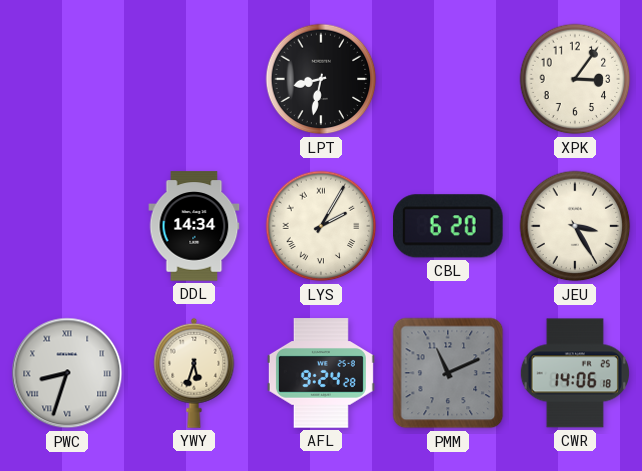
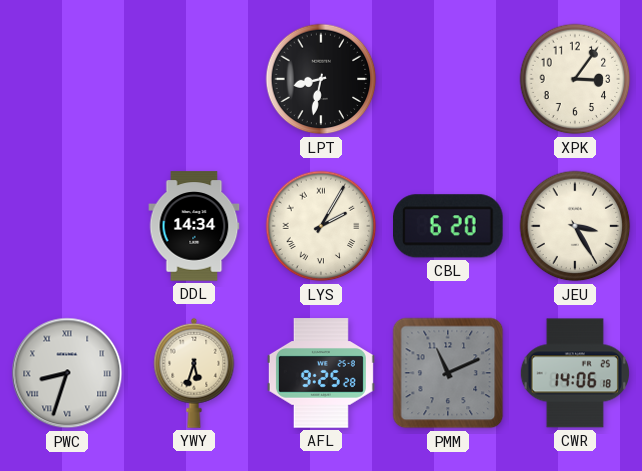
AFL: 9:24 -> 9:25 (321, 373)
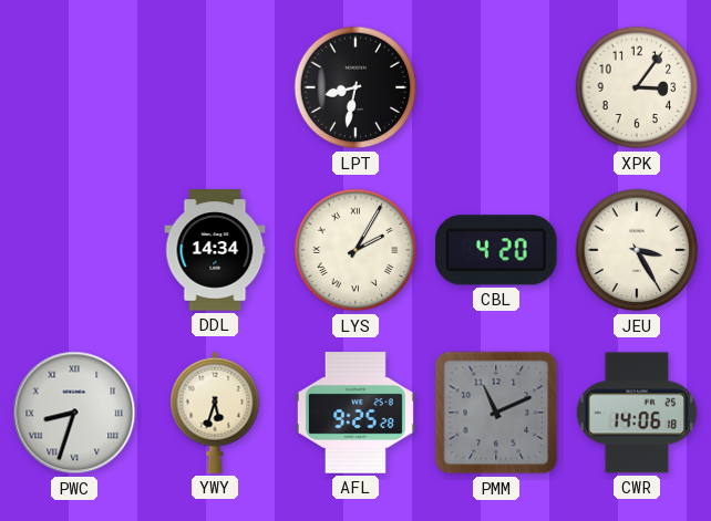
CBL: 6:20 -> 4:20 (497, 250)
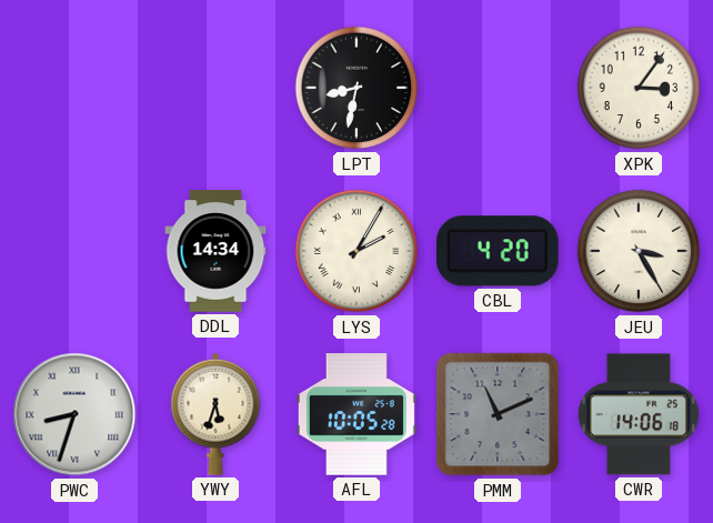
AFL: 9:25 -> 10:05 (356, 414)
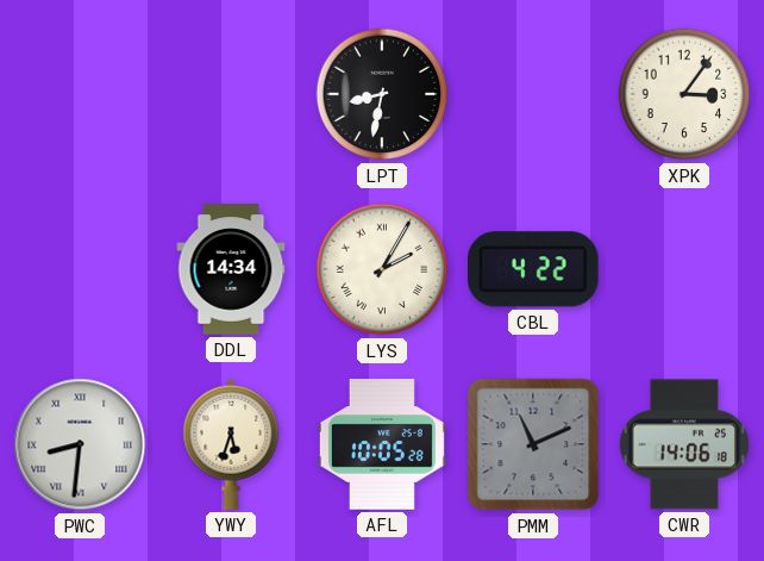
CBL: 4:20 -> 4:22 (534, 269)
JEU: 3:25 -> none (639, 251)
PWC: 8:33 -> 8:31 (80, 444)
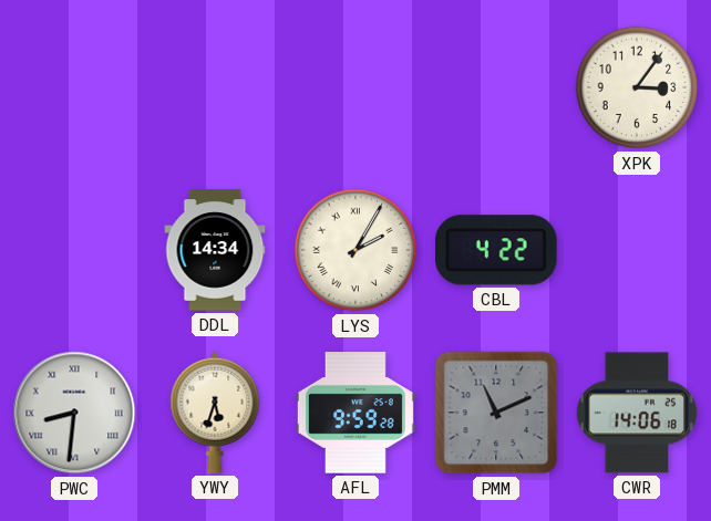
LPT: 8:32 -> none (382, 94)
AFL: 10:05 -> 9:59 (355, 413)
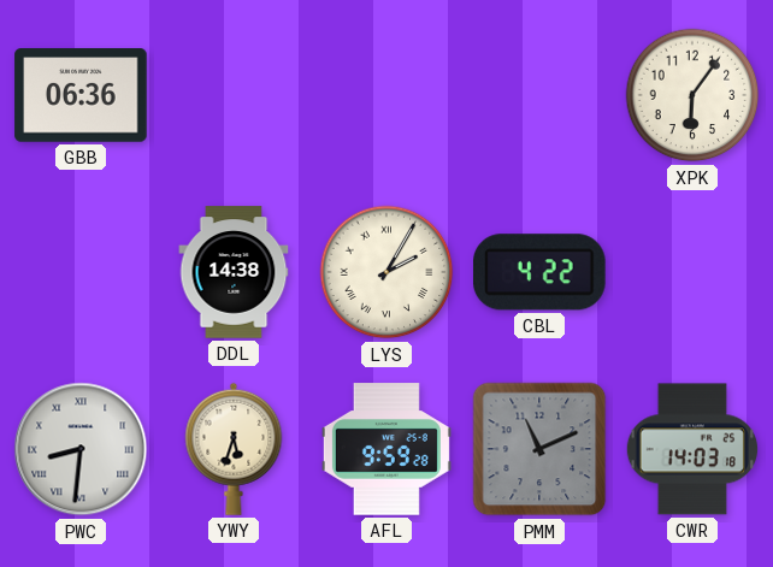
GBB: none -> 06:36 (81, 95)
XPK: 3:06 -> 6:06 (692, 95)
DDL: 14:34 -> 14:38 (234, 272)
CWR: 14:06 -> 14:03 (692, 449)
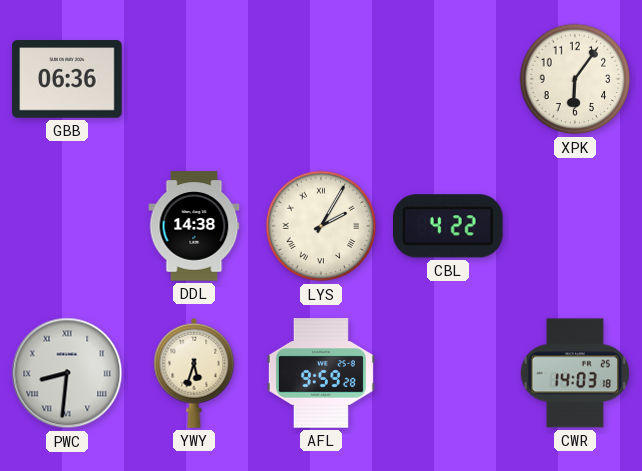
PMM: 11:11 -> none (539, 449)
